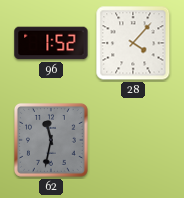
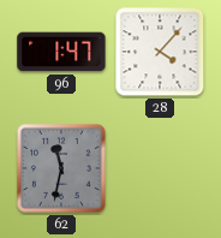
96: 1:52 -> 1:47 (61, 52)
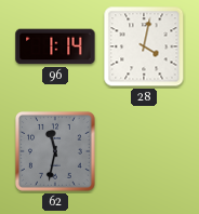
96: 1:47 -> 1:14 (55, 46)
28: 4:07 -> 4:02 (144, 46)
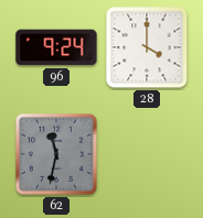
96: 1:14 -> 9:24 (56, 47)
28: 4:02 -> 4:00 (147, 47)
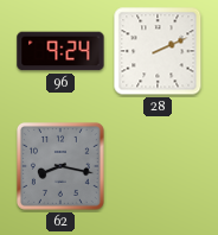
28: 4:00 -> 2:11 (158, 51)
62: 11:32 -> 8:17 (60, 166)
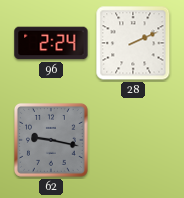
96: 9:24 -> 2:24 (51, 43)
62: 8:17 -> 9:17 (51, 140)
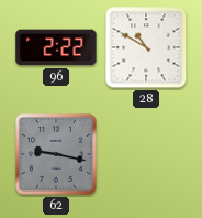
96: 2:24 -> 2:22 (56, 47)
28: 2:11 -> 10:50 (146, 47)
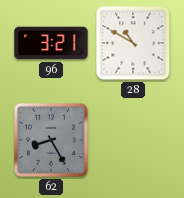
96: 2:22 -> 3:21 (51, 43)
62: 9:17 -> 8:25 (51, 140)
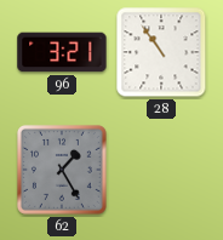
28: 10:50 -> 10:54 (161, 52)
62: 8:25 -> 1:25 (62, 170)
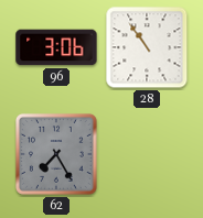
96: 3:21 -> 3:06 (56, 47)
62: 1:25 -> 7:25 (56, 154)
